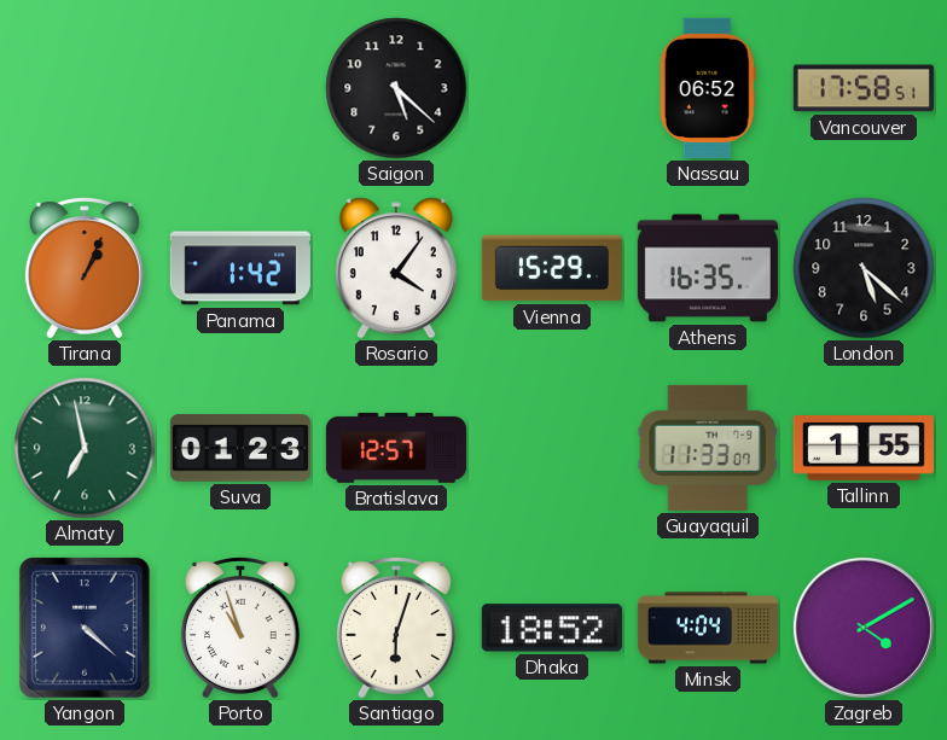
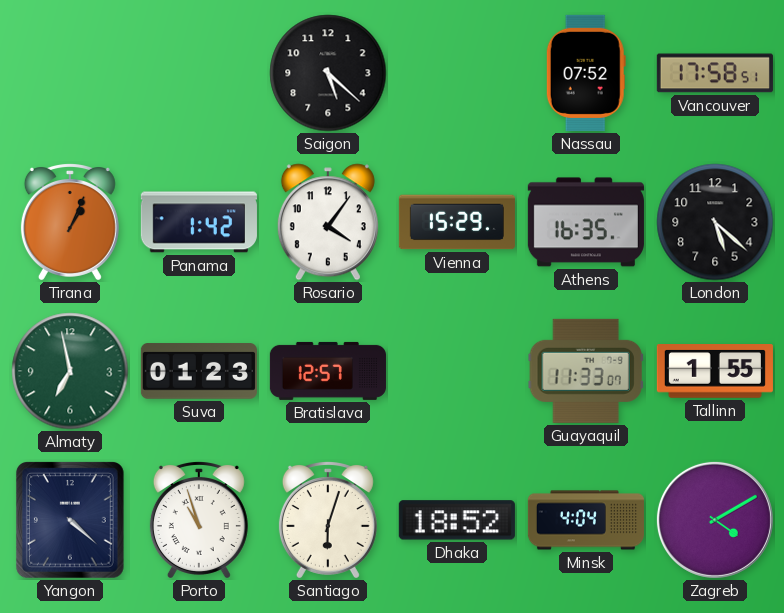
Nassau: 06:52 -> 07:52 (586, 73)
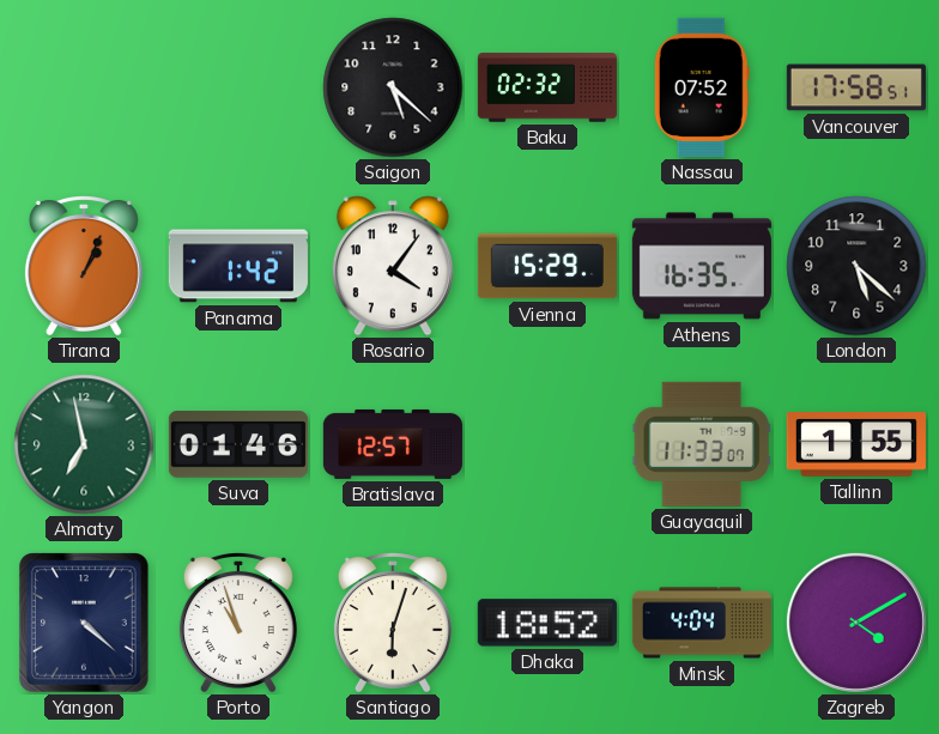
Baku: none -> 02:32 (547, 87)
Suva: 01:23 -> 01:46 (238, 444)
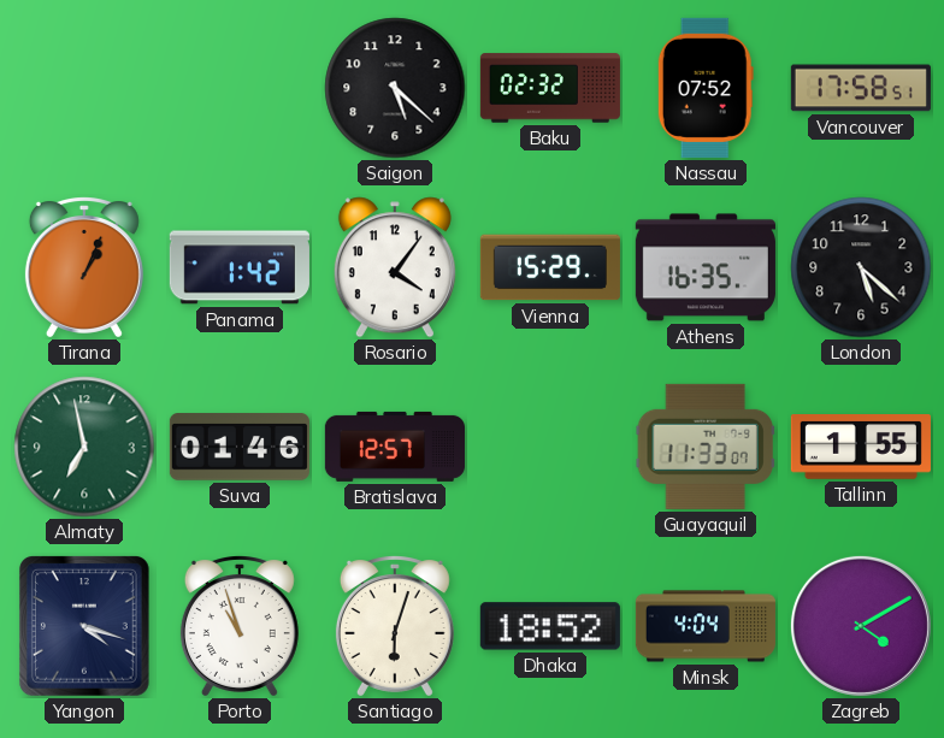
Yangon: 4:22 -> 4:18 (84, 626)
